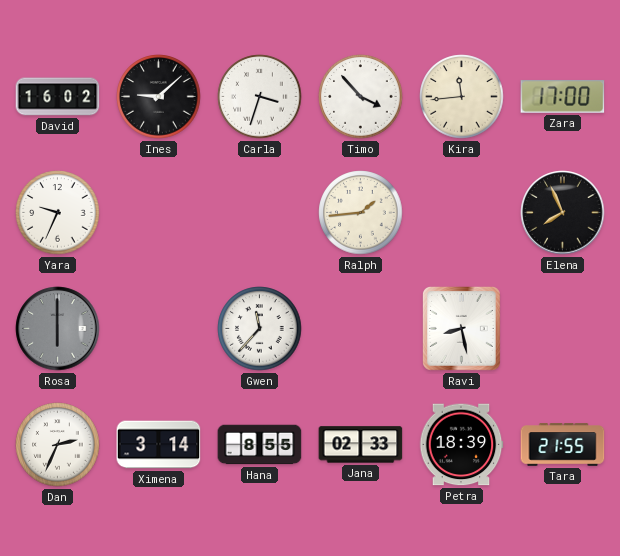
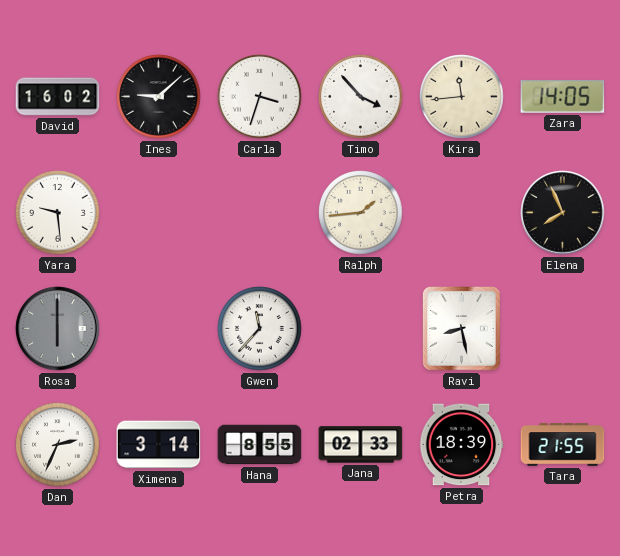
Zara: 17:00 -> 14:05 (563, 96)
Yara: 9:34 -> 9:29 (58, 213)
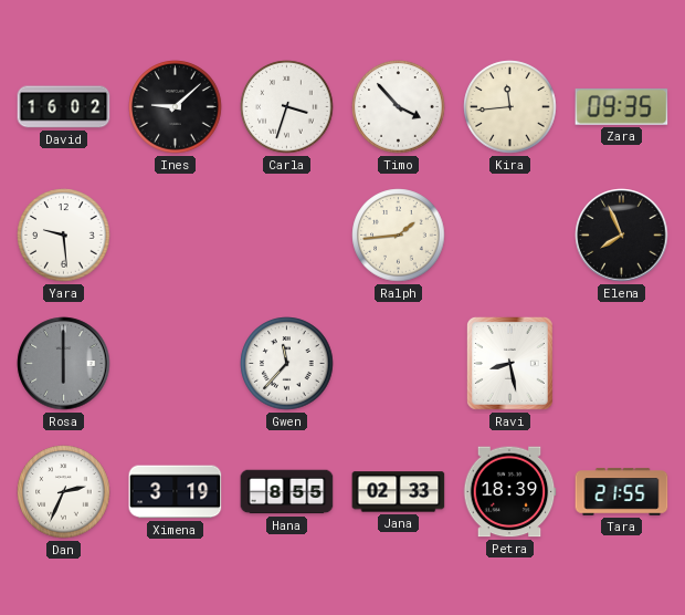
Zara: 14:05 -> 09:35 (622, 106)
Ximena: 3:14 -> 3:19 (176, 492)
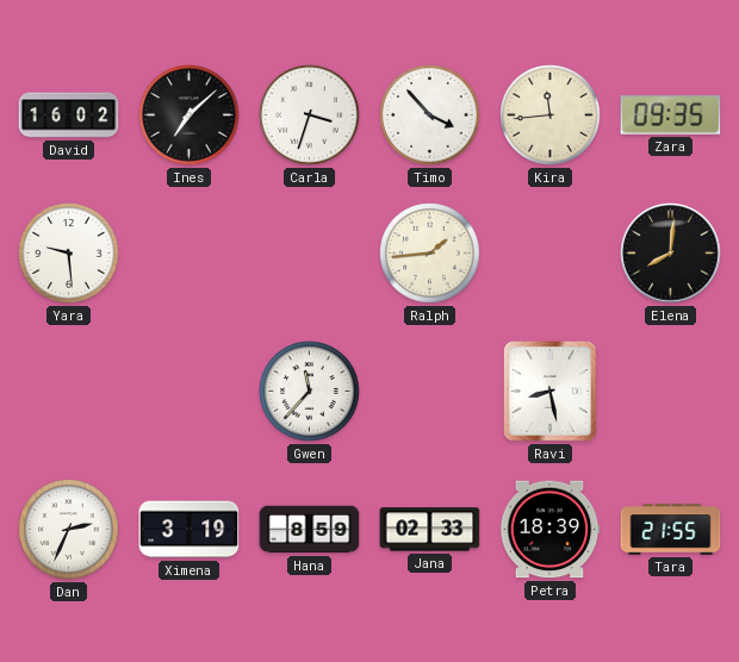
Ines: 9:08 -> 7:08 (190, 115)
Elena: 7:56 -> 8:01 (671, 254)
Rosa: 6:00 -> none (64, 364)
Hana: 8:55 -> 8:59 (310, 530)
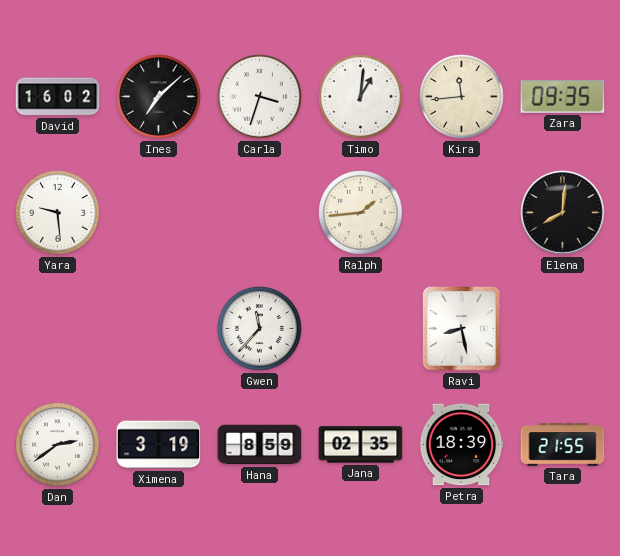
Timo: 3:53 -> 1:01 (361, 97)
Dan: 2:34 -> 2:39 (58, 445)
Jana: 02:33 -> 02:35 (361, 445)
